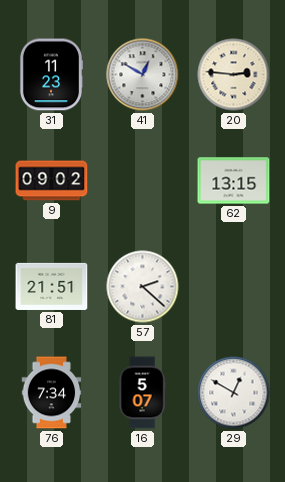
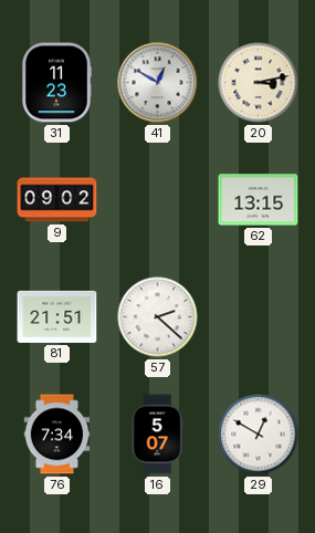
20: 2:46 -> 3:13 (259, 83)
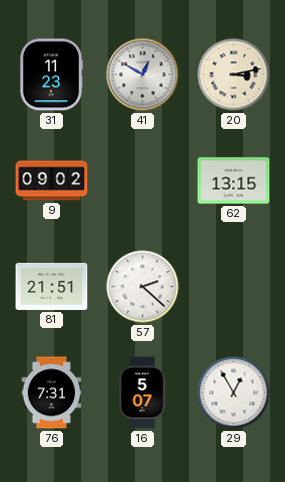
76: 7:34 -> 7:31 (52, 393)
29: 12:50 -> 12:55 (234, 393)
